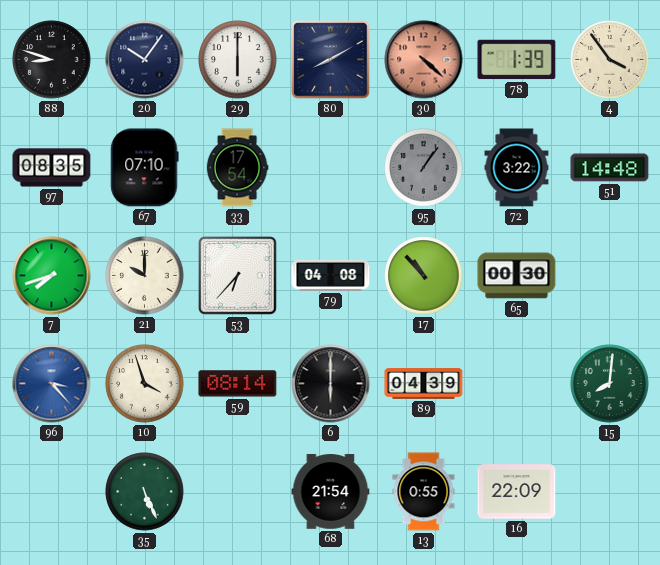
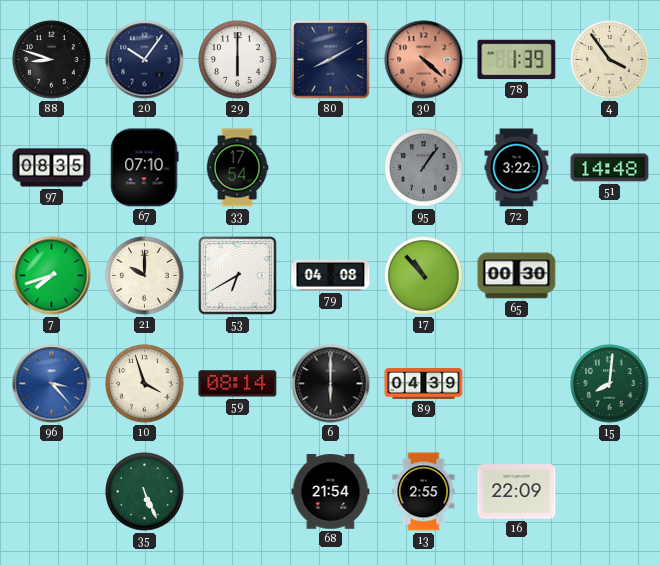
53: 6:37 -> 6:40 (238, 276)
13: 0:55 -> 2:55 (424, 492)
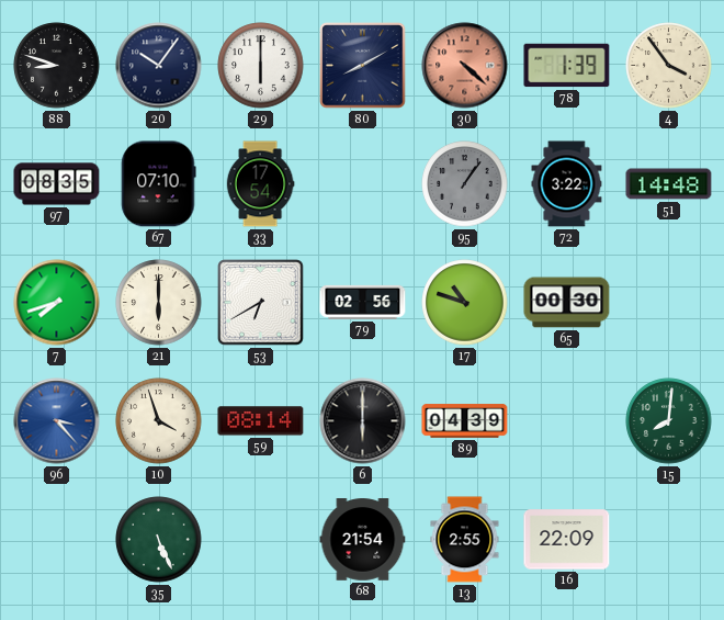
21: 10:00 -> 6:00 (159, 303)
79: 04:08 -> 02:56 (363, 302)
17: 10:53 -> 10:48 (465, 303)
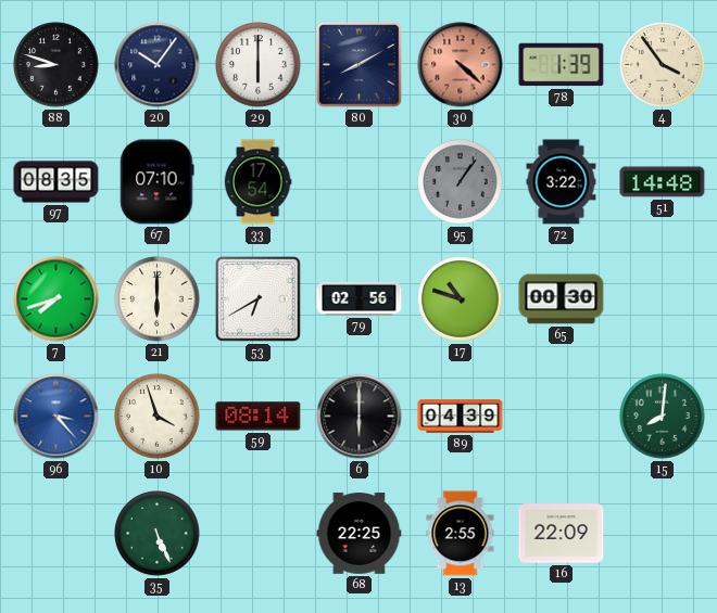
68: 21:54 -> 22:25 (360, 534)
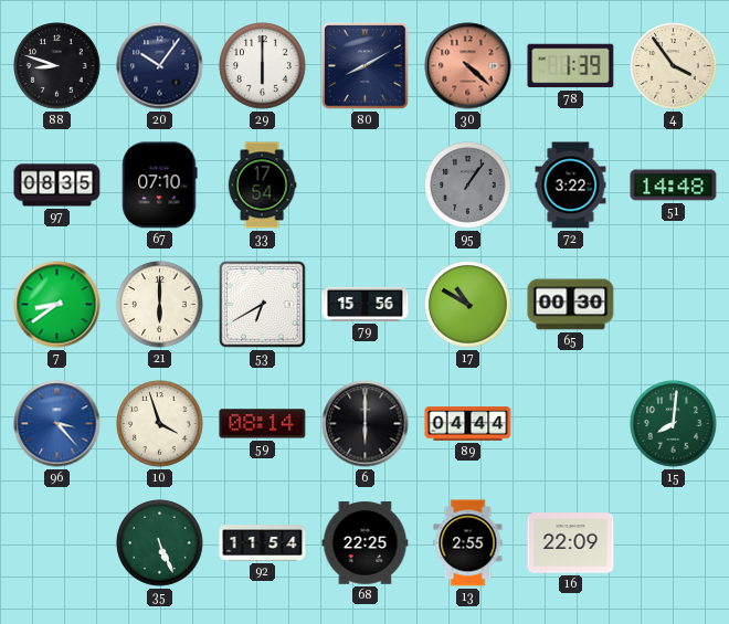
7: 7:42 -> 8:39 (57, 305)
79: 02:56 -> 15:56 (366, 304)
17: 10:48 -> 10:50 (468, 305)
89: 04:39 -> 04:44 (468, 424)
92: none -> 11:54 (263, 543)
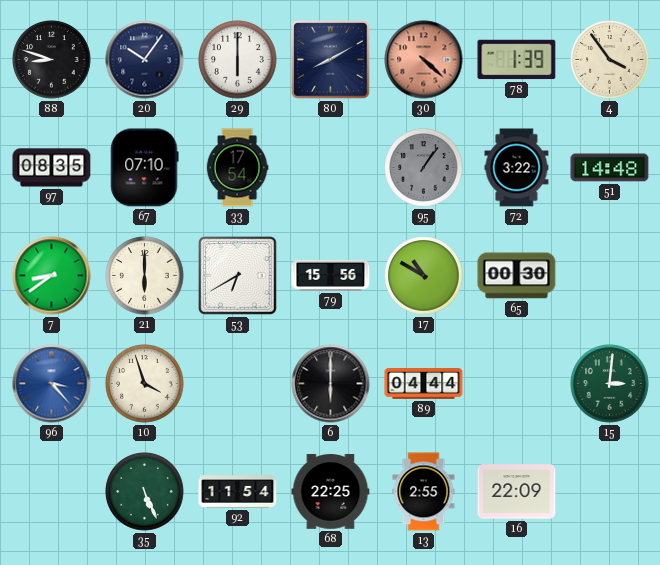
59: 08:14 -> none (263, 424)
15: 8:01 -> 3:01 (610, 384)
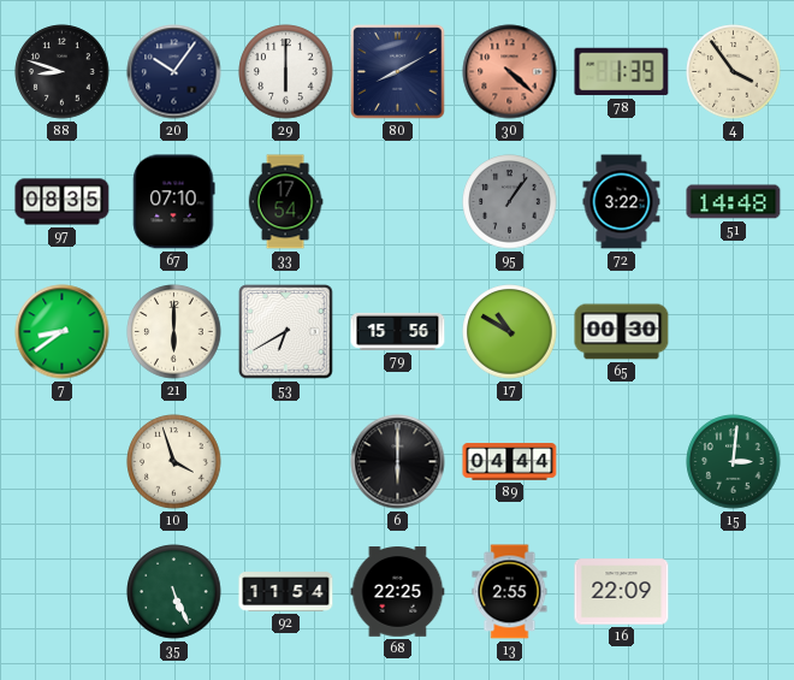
96: 3:23 -> none (52, 384)
